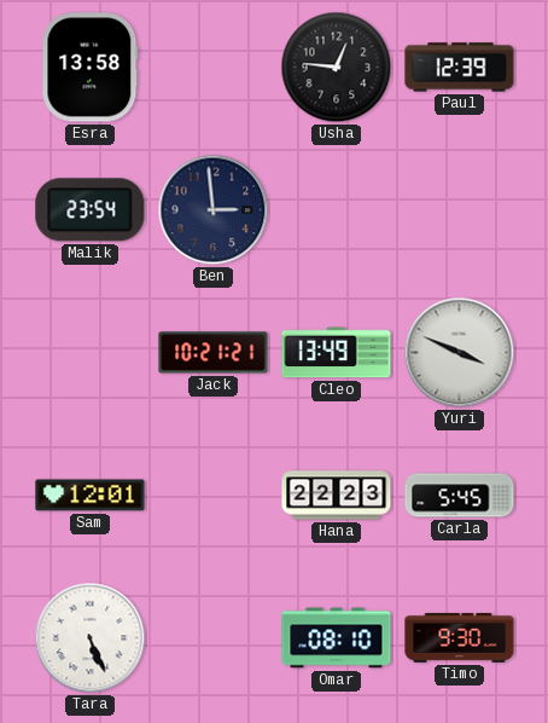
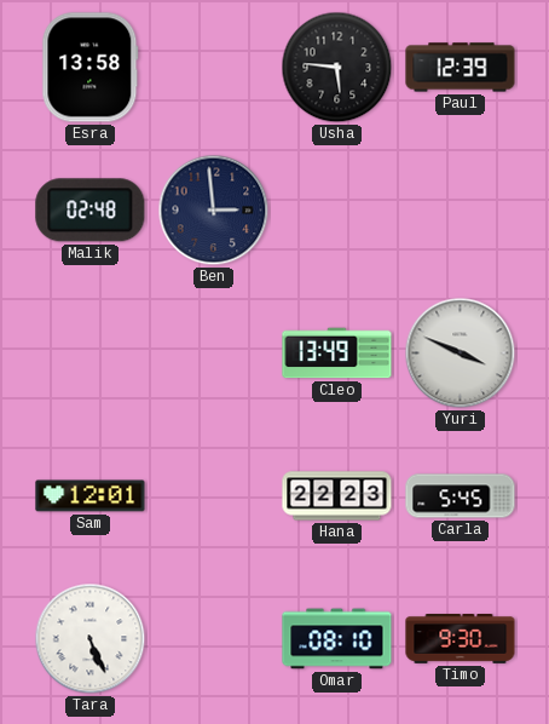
Usha: 12:46 -> 5:46 (337, 68)
Malik: 23:54 -> 02:48 (91, 211)
Jack: 10:21 -> none (214, 353)
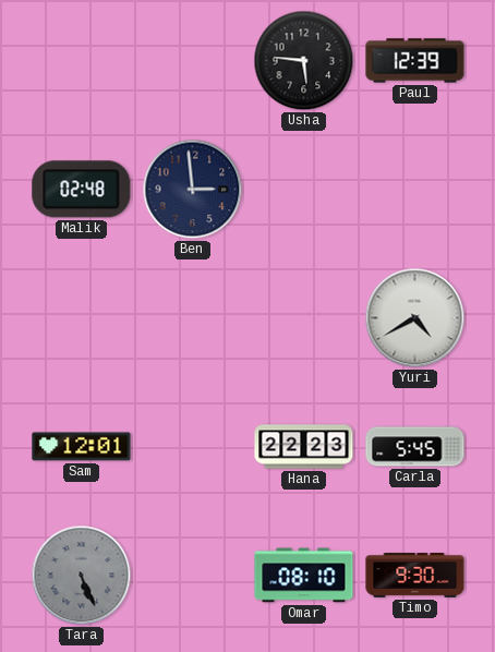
Esra: 13:58 -> none (91, 68)
Cleo: 13:49 -> none (337, 354)
Yuri: 3:49 -> 4:40 (415, 318)
Tara dial: white -> grey (82, 576)
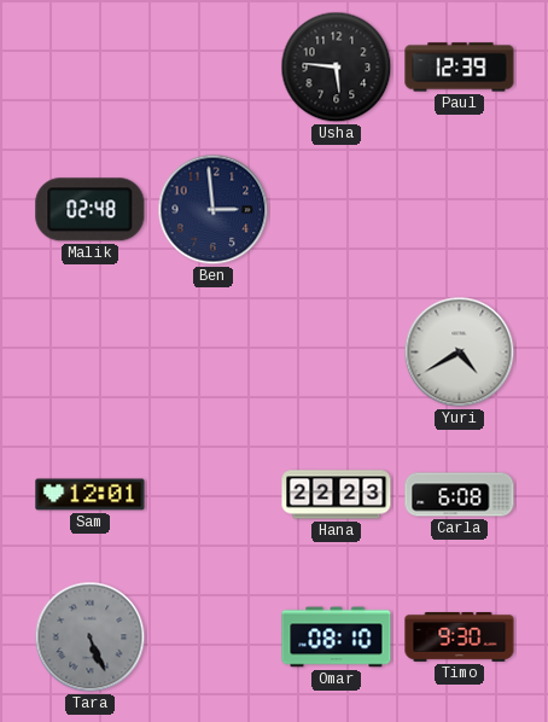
Carla: 5:45 -> 6:08 (460, 495)
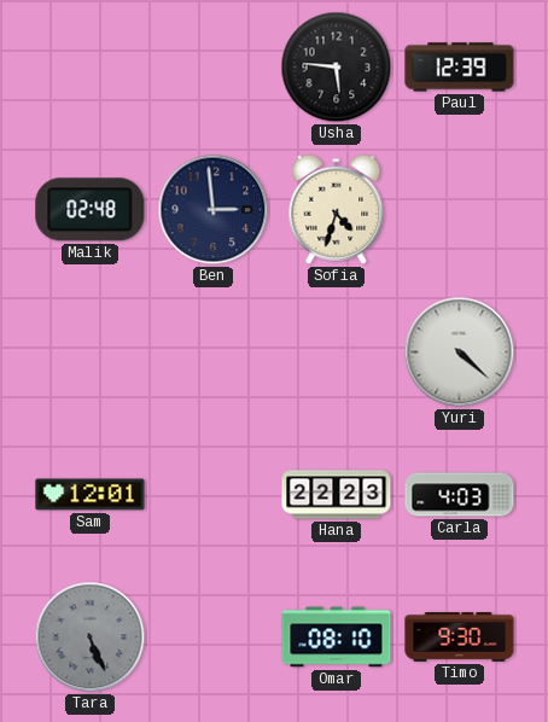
Sofia: none -> 4:33 (337, 209)
Yuri: 4:40 -> 4:22 (460, 353)
Carla: 6:08 -> 4:03 (460, 495)
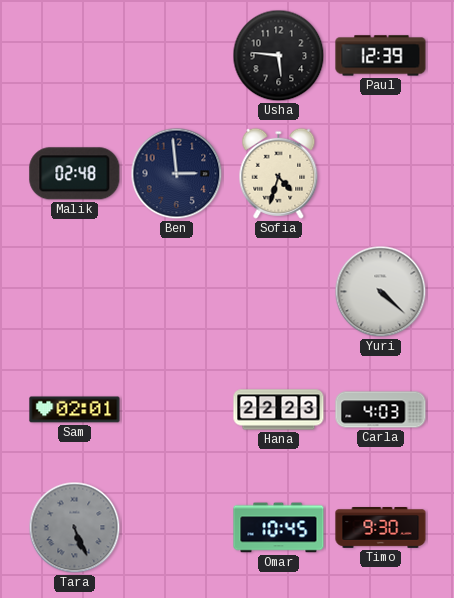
Sam: 12:01 -> 02:01 (75, 410)
Omar: 08:10 -> 10:45 (279, 528)
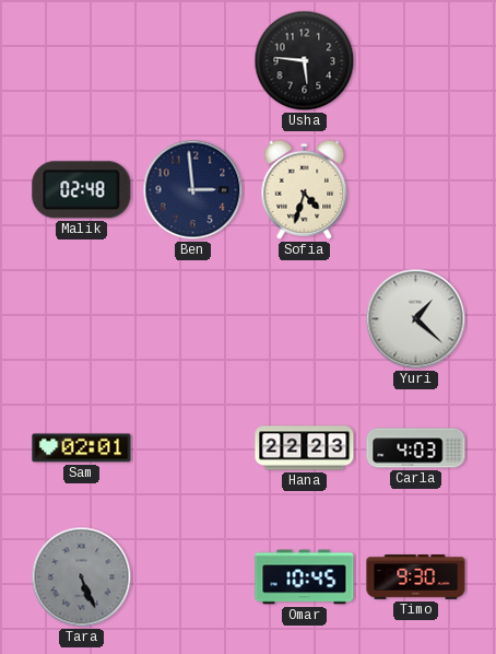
Paul: 12:39 -> none (381, 56)
Yuri: 4:22 -> 1:22 (416, 319)
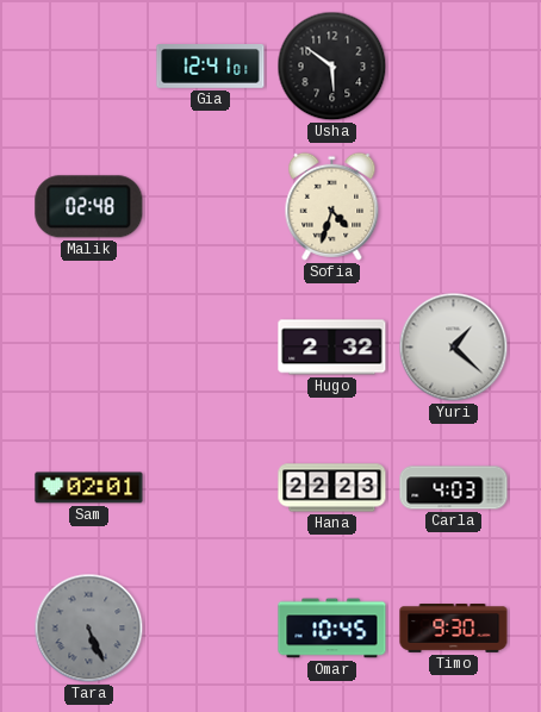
Gia: none -> 12:41 (211, 67)
Usha: 5:46 -> 5:51 (332, 67)
Ben: 2:59 -> none (193, 190)
Hugo: none -> 2:32 (332, 348)
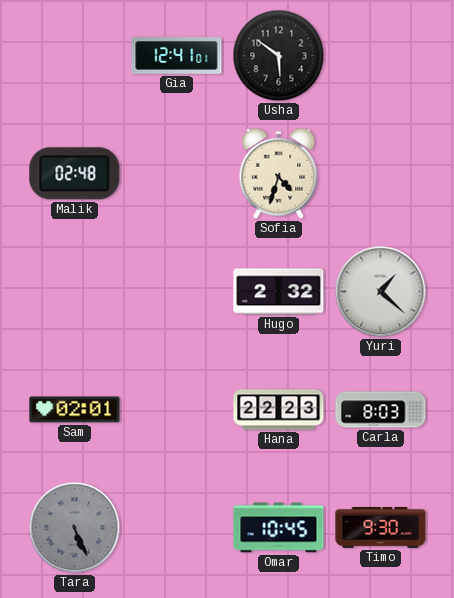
Carla: 4:03 -> 8:03 (381, 410)
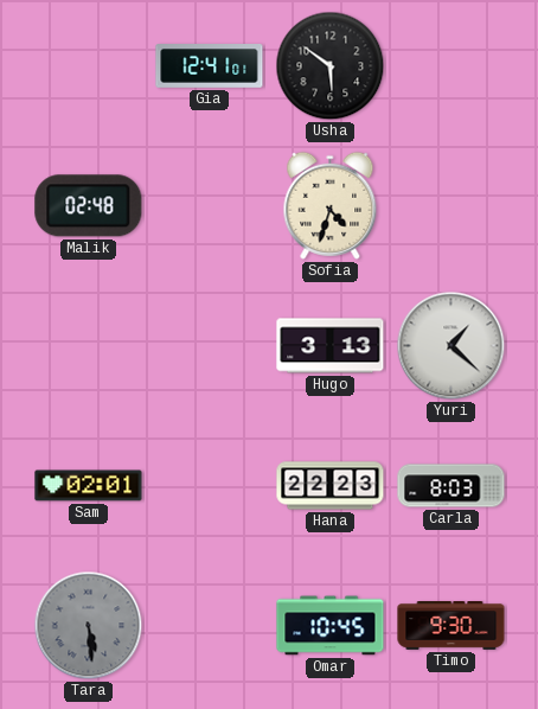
Hugo: 2:32 -> 3:13 (331, 346)
Tara: 5:26 -> 5:29 (89, 626)
